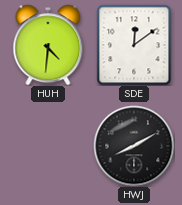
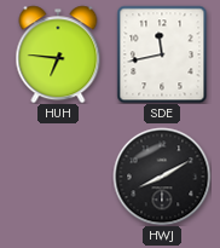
HUH: 4:31 -> 6:46 (58, 54)
SDE: 12:09 -> 11:43 (162, 54)
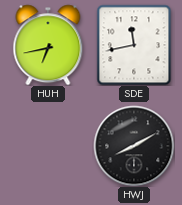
HUH: 6:46 -> 6:43 (48, 45)
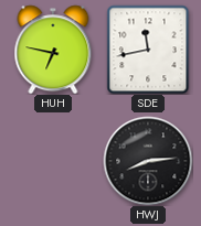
HUH: 6:43 -> 6:47 (53, 50)
HWJ: 8:10 -> 8:14 (148, 161)
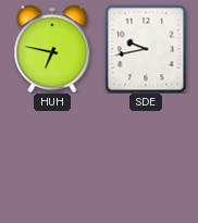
SDE: 11:43 -> 9:43 (146, 49)
HWJ: 8:14 -> none (148, 161)
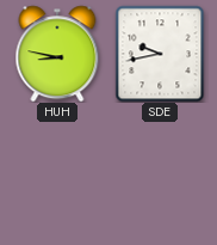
HUH: 6:47 -> 8:47 (57, 54)
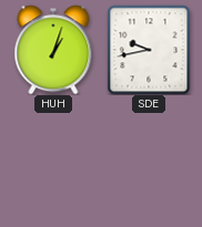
HUH: 8:47 -> 1:03 (53, 50)
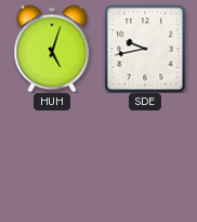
HUH: 1:03 -> 5:03 (52, 49)
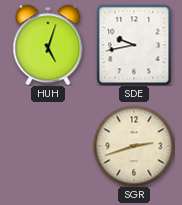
SGR: none -> 2:42 (134, 146)
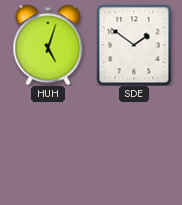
SDE: 9:43 -> 1:51 (134, 45)
SGR: 2:42 -> none (134, 146)
